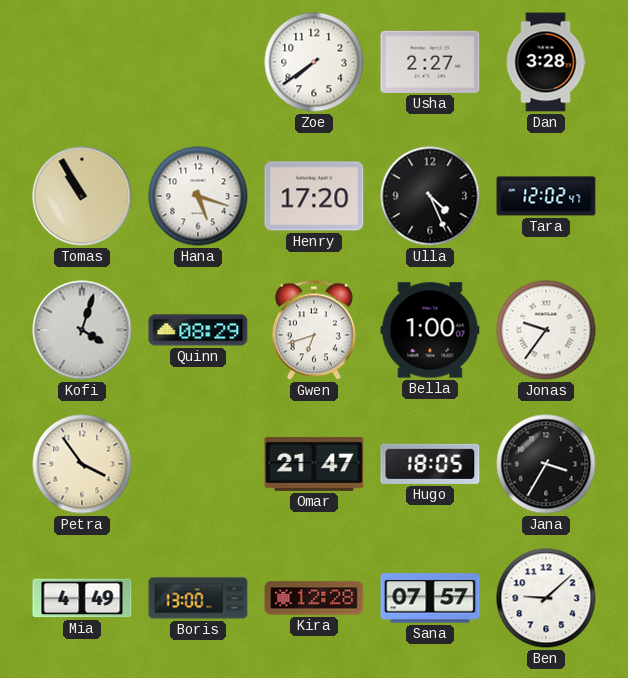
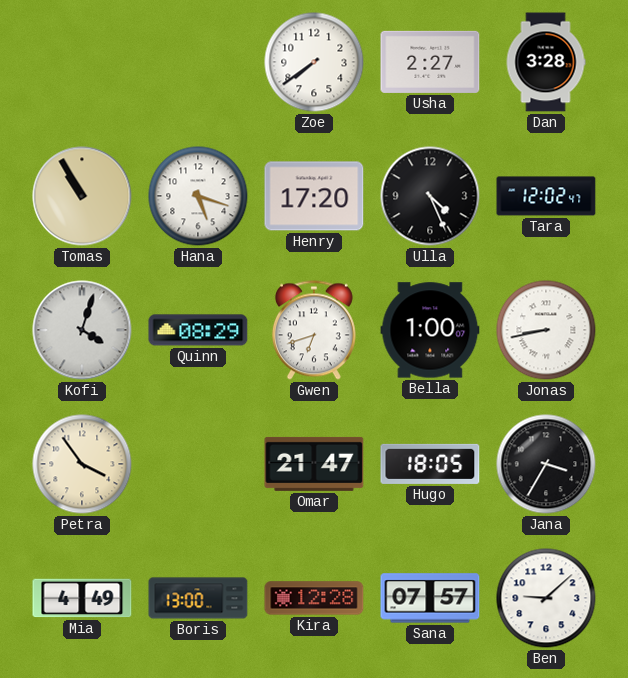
Jonas: 9:36 -> 8:43 (546, 330)
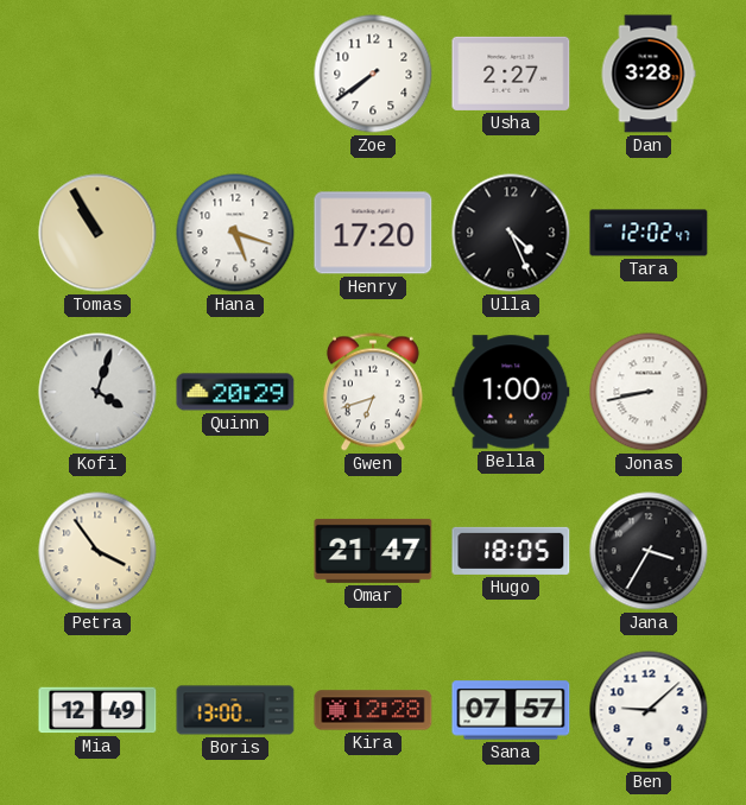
Quinn: 08:29 -> 20:29 (235, 392)
Mia: 4:49 -> 12:49 (97, 710)
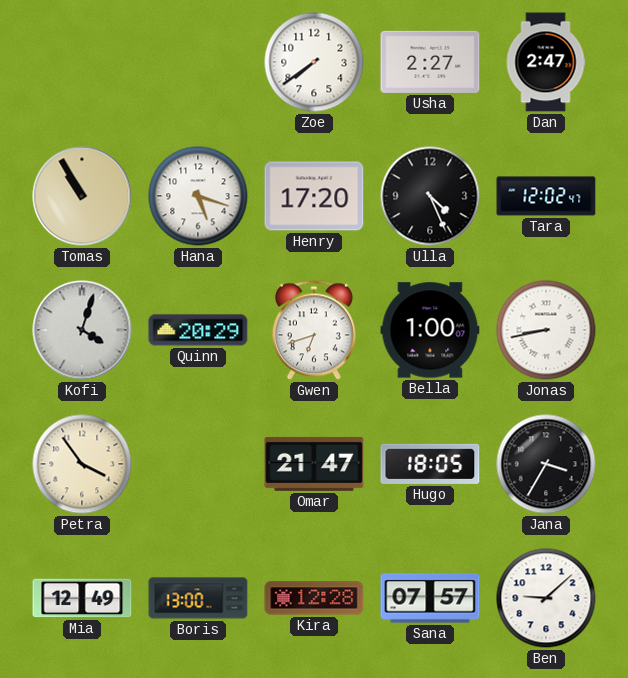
Dan: 3:28 -> 2:47 (546, 62)
